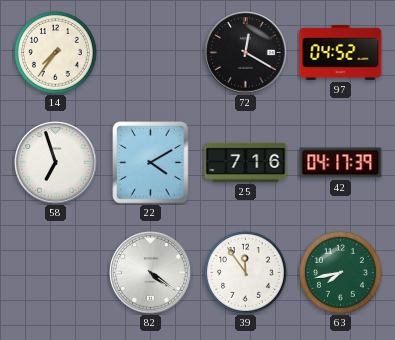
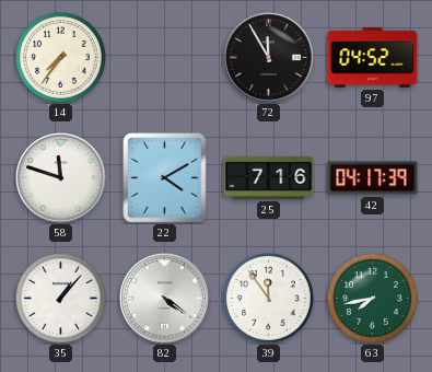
72: 12:20 -> 11:55 (269, 58)
58: 6:57 -> 11:48 (61, 178)
35: none -> 1:07 (61, 299)
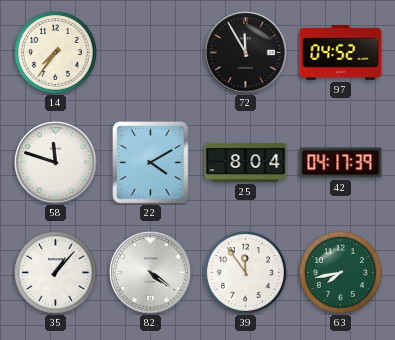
25: 7:16 -> 8:04 (246, 162)
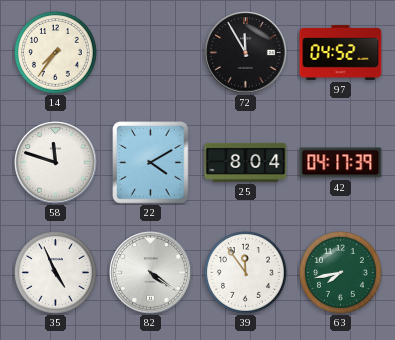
35: 1:07 -> 4:56 (56, 273)
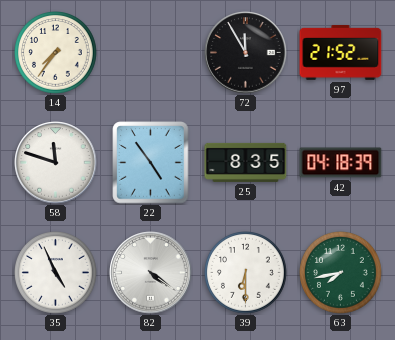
97: 04:52 -> 21:52 (341, 52)
22: 4:10 -> 4:54 (151, 163)
25: 8:04 -> 8:35 (246, 162)
42: 04:17 -> 04:18 (341, 163)
39: 11:54 -> 6:30 (246, 273)
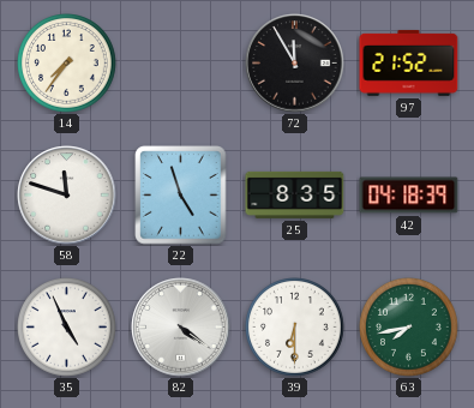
22: 4:54 -> 4:57 (181, 196)
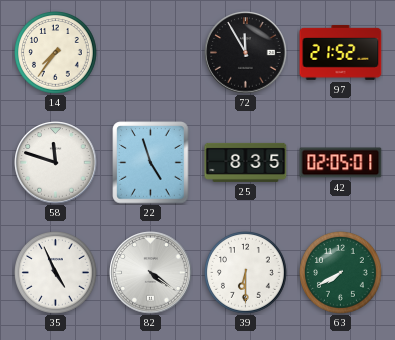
42: 04:18 -> 02:05 (341, 163)
63: 7:43 -> 7:40 (341, 273)
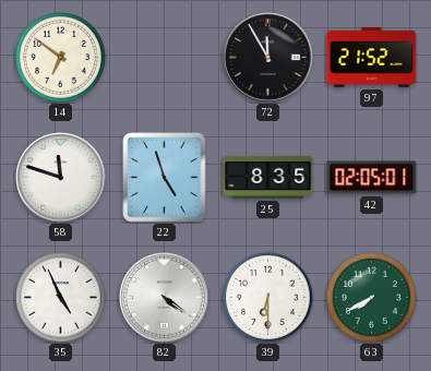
14: 7:36 -> 6:51 (61, 58)
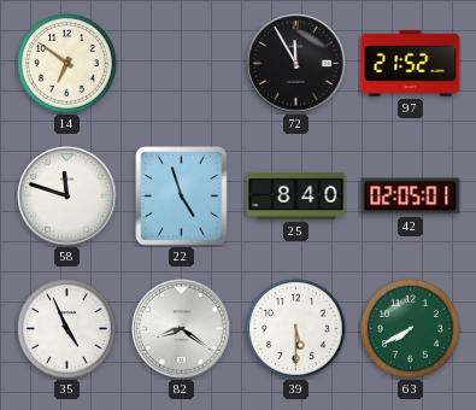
25: 8:35 -> 8:40 (296, 195)
82: 4:21 -> 8:21 (182, 329)
39: 6:30 -> 5:30 (296, 329)
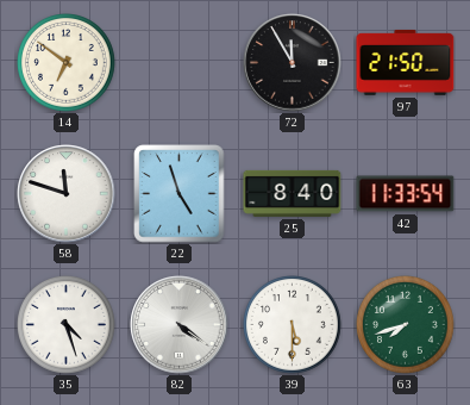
97: 21:52 -> 21:50 (406, 62)
42: 02:05 -> 11:33 (406, 194)
35: 4:56 -> 4:27 (67, 325)
82: 8:21 -> 4:21 (180, 325)
63: 7:40 -> 7:42 (406, 325)
